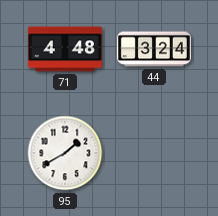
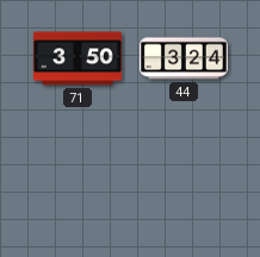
71: 4:48 -> 3:50 (78, 58)
95: 1:40 -> none (65, 153)
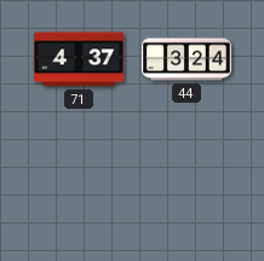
71: 3:50 -> 4:37 (79, 59)
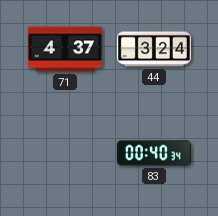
83: none -> 00:40 (154, 153)
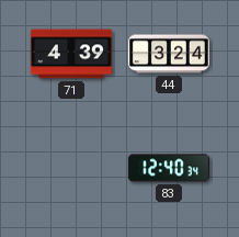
71: 4:37 -> 4:39 (71, 54)
83: 00:40 -> 12:40 (169, 168)
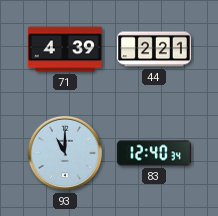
44: 3:24 -> 2:21 (154, 49)
93: none -> 11:00 (65, 153)
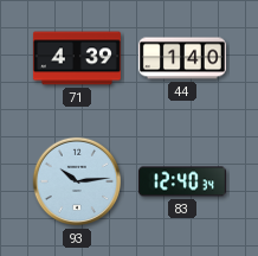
44: 2:21 -> 1:40 (182, 58)
93: 11:00 -> 10:14 (77, 181)
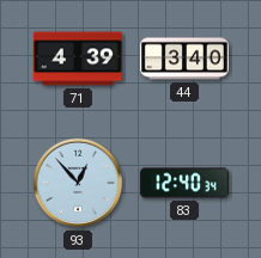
44: 1:40 -> 3:40 (184, 59)
93: 10:14 -> 12:53 (78, 183)
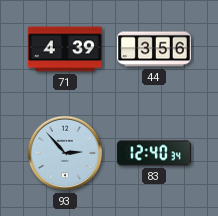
44: 3:40 -> 3:56 (154, 49)
93: 12:53 -> 2:53 (65, 153)
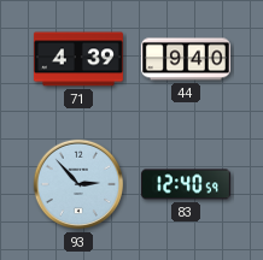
44: 3:56 -> 9:40 (186, 59)
83: 12:40:34 -> 12:40:59 (186, 184)
